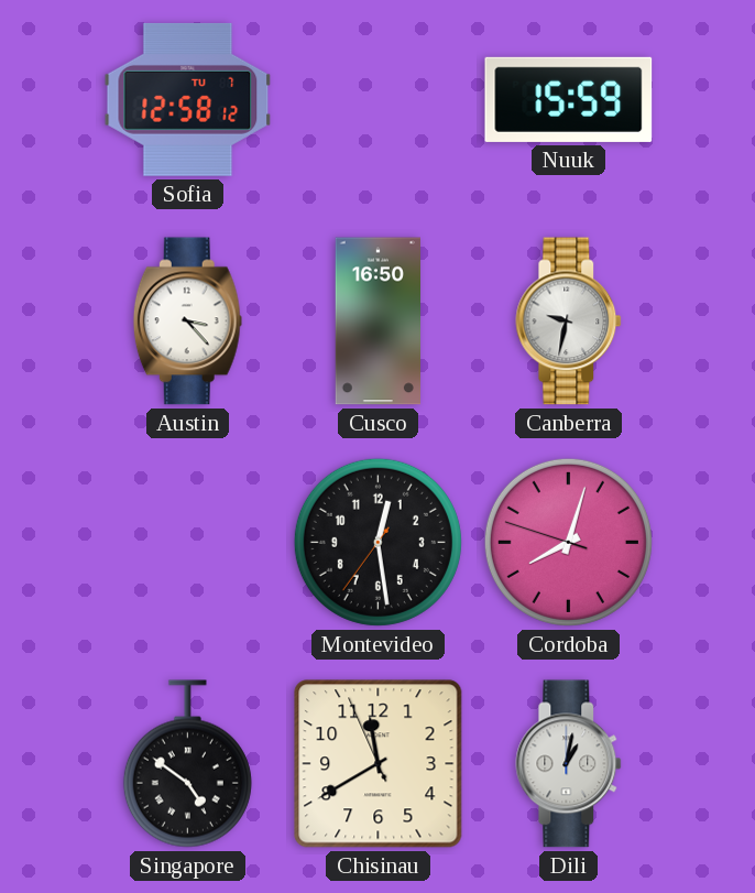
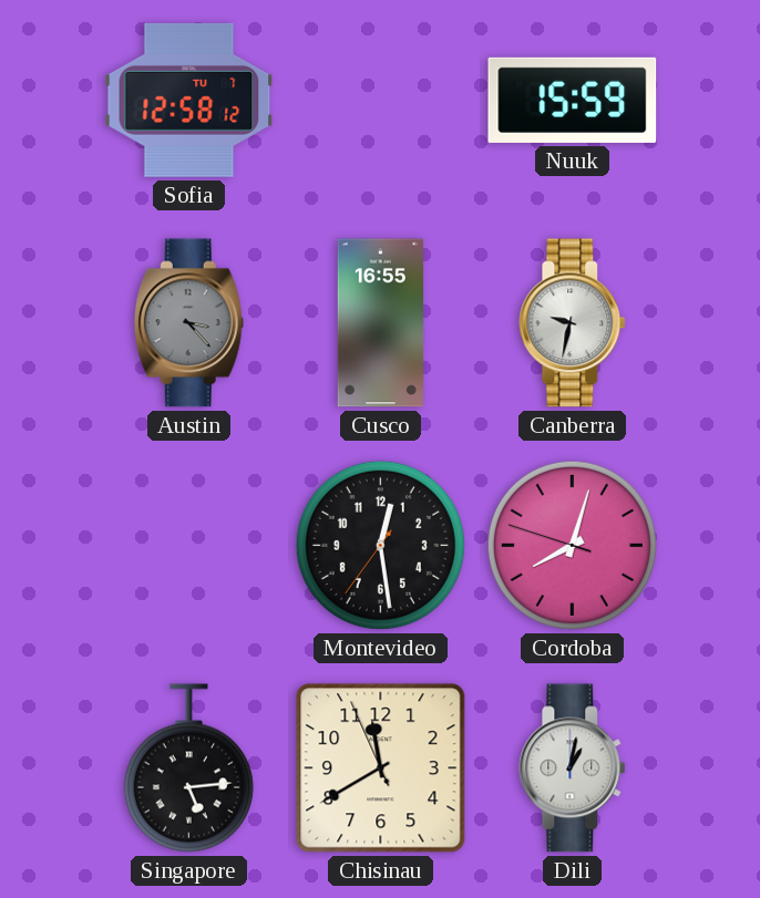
Austin dial: white -> grey (188, 323)
Cusco: 16:50 -> 16:55 (380, 323)
Singapore: 4:51 -> 5:14 (188, 768)
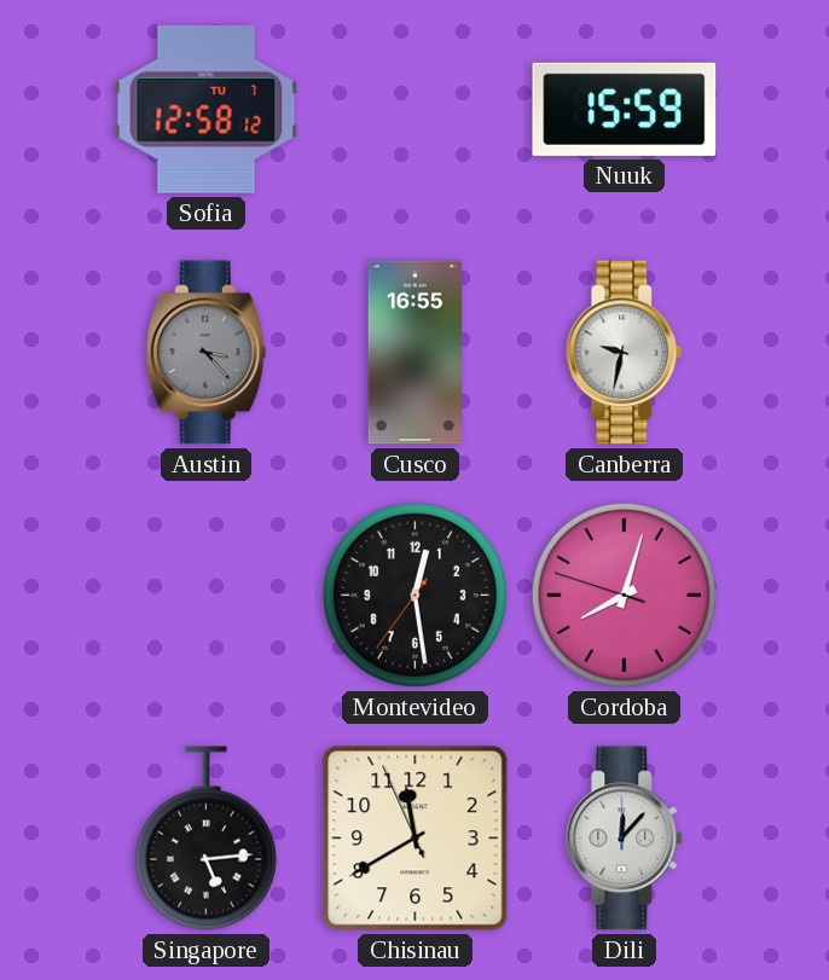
Dili: 1:02 -> 12:07 (625, 839)
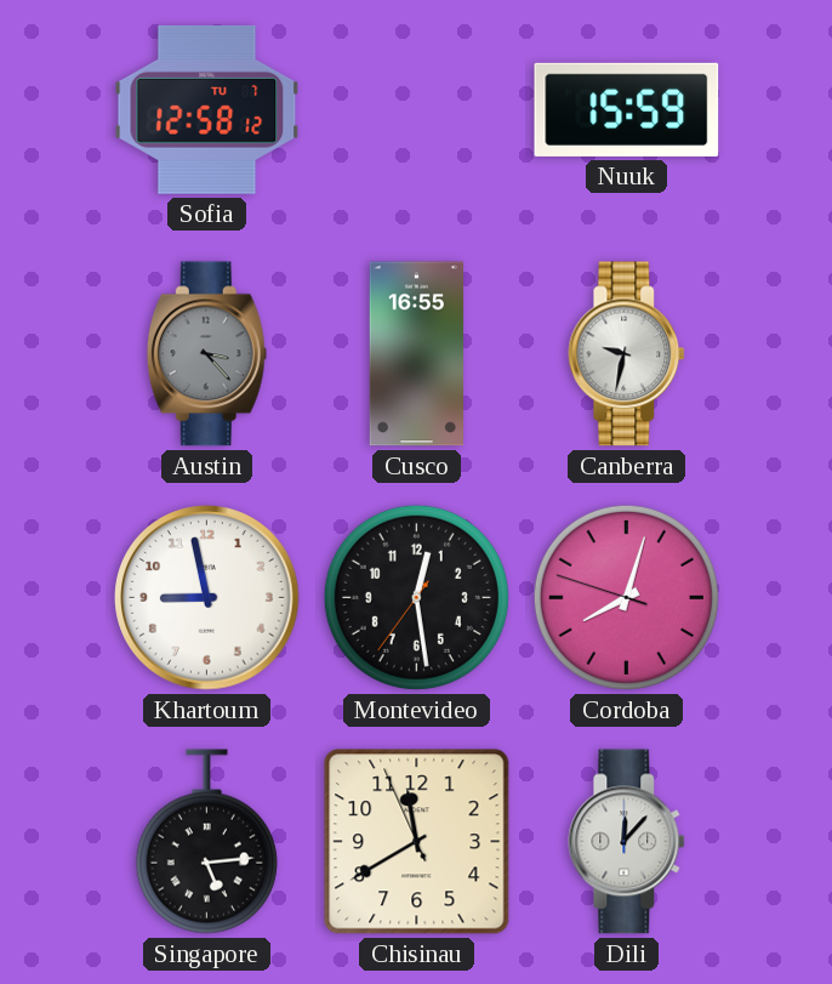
Khartoum: none -> 8:58 (207, 598)
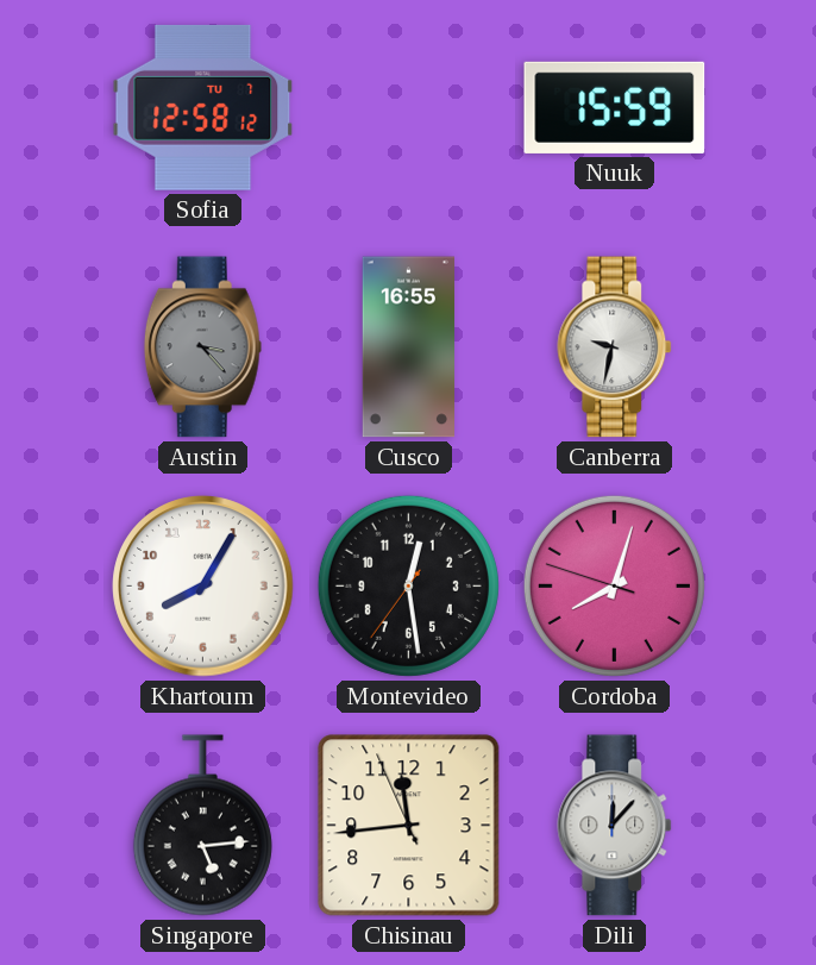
Khartoum: 8:58 -> 8:05 (203, 587)
Chisinau: 11:39 -> 11:43 (409, 826)
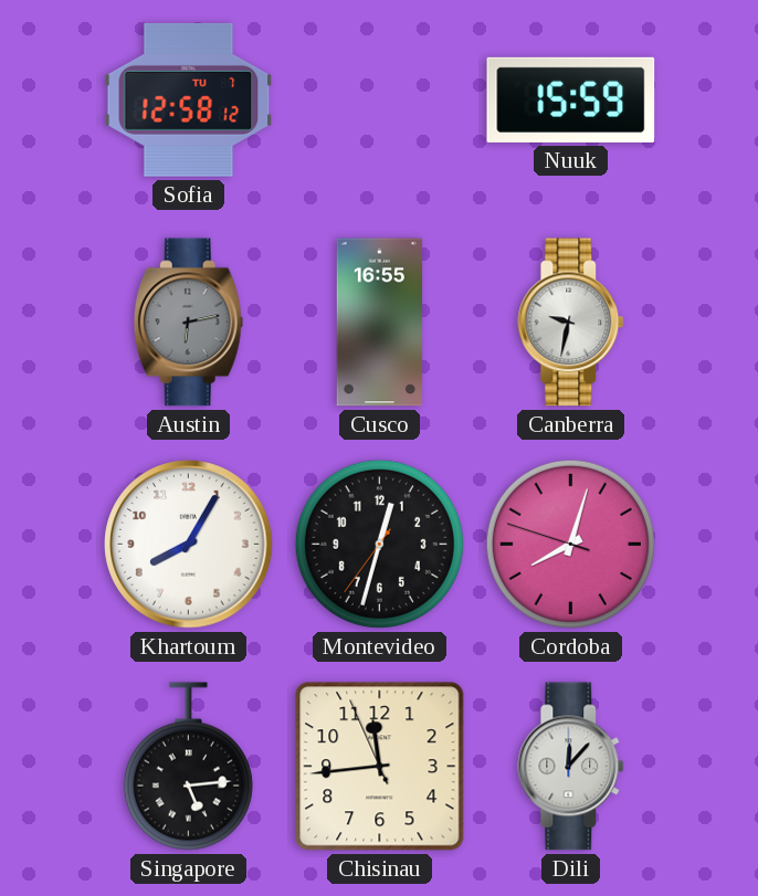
Austin: 3:23 -> 6:13 (188, 323)
Montevideo: 12:28 -> 12:32 (379, 544)
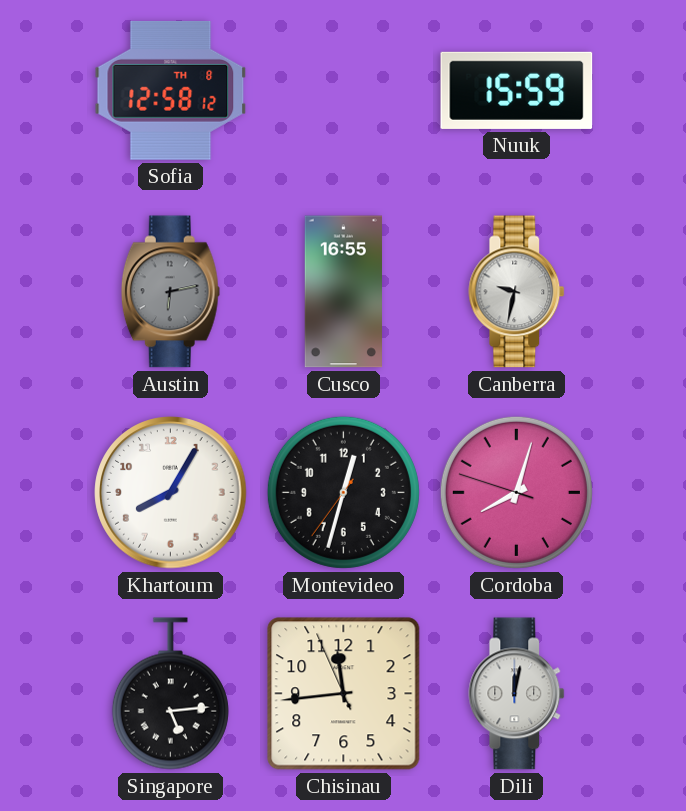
Sofia date: TU 7 -> TH 8 (171, 90)
Dili: 12:07 -> 12:02 (517, 694)
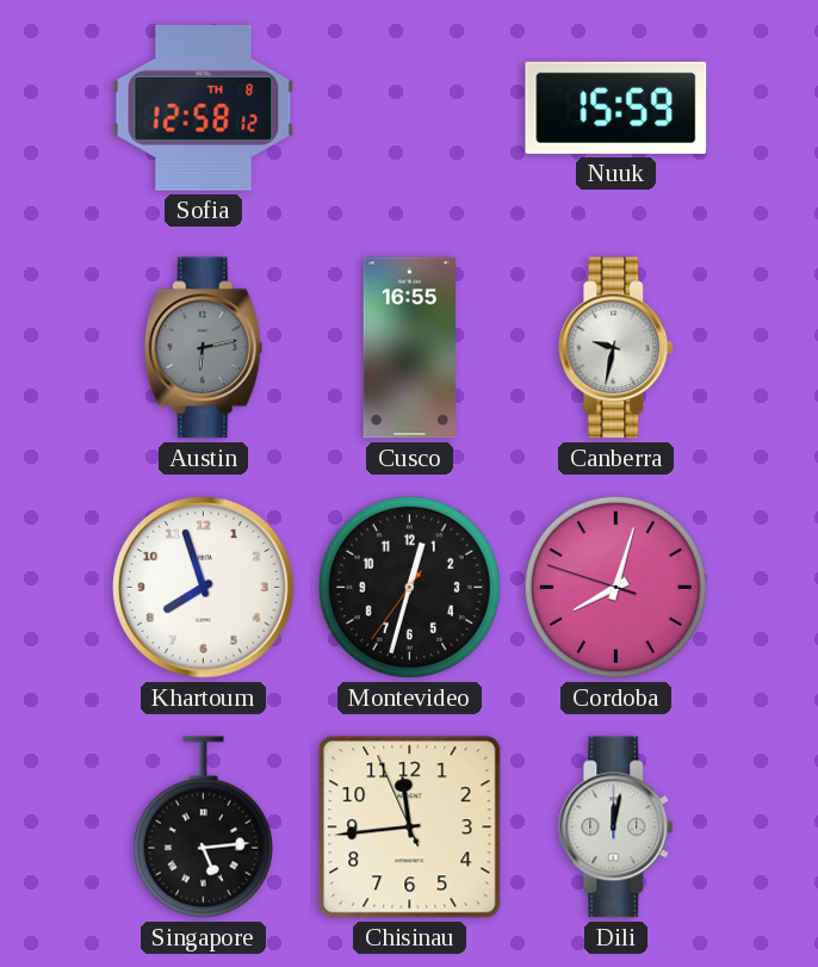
Khartoum: 8:05 -> 7:57 (204, 588)
